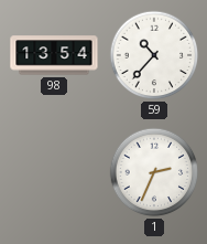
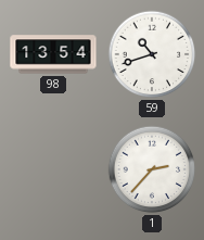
59: 10:37 -> 10:42 (152, 54)
1: 2:34 -> 2:37 (152, 169)
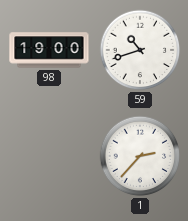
98: 13:54 -> 19:00 (49, 50)
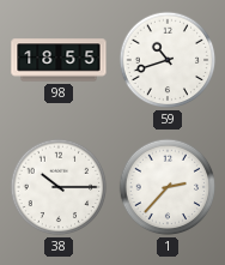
98: 19:00 -> 18:55 (59, 60)
38: none -> 10:15 (59, 187)
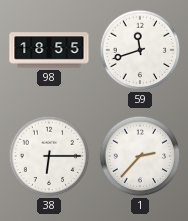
59: 10:42 -> 11:42 (140, 50)
38: 10:15 -> 6:15 (49, 156)
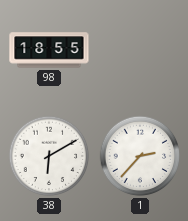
59: 11:42 -> none (140, 50)
38: 6:15 -> 6:10 (49, 156)
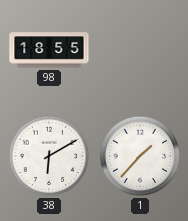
1: 2:37 -> 1:37 (140, 156)
